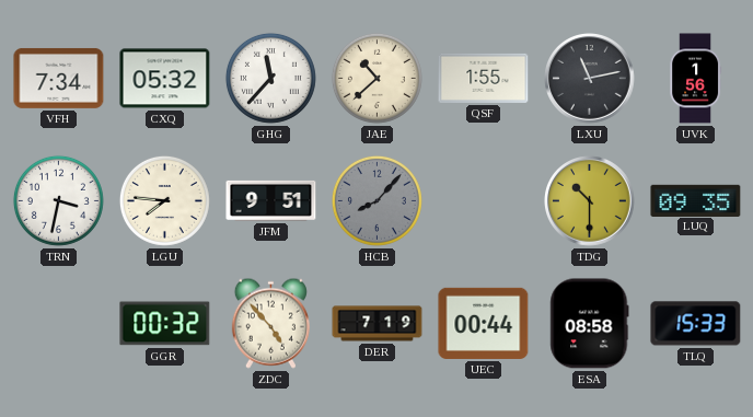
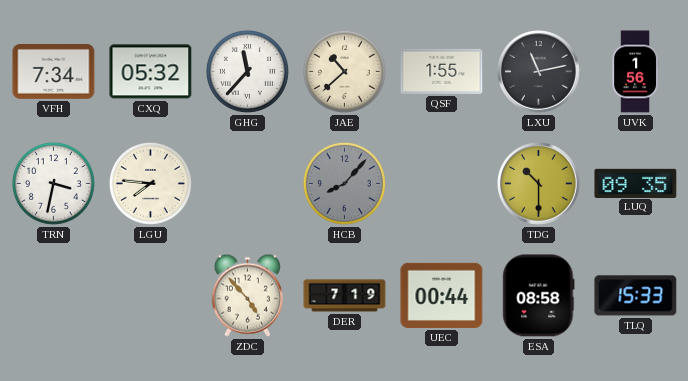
JFM: 9:51 -> none (271, 200)
GGR: 00:32 -> none (165, 324)
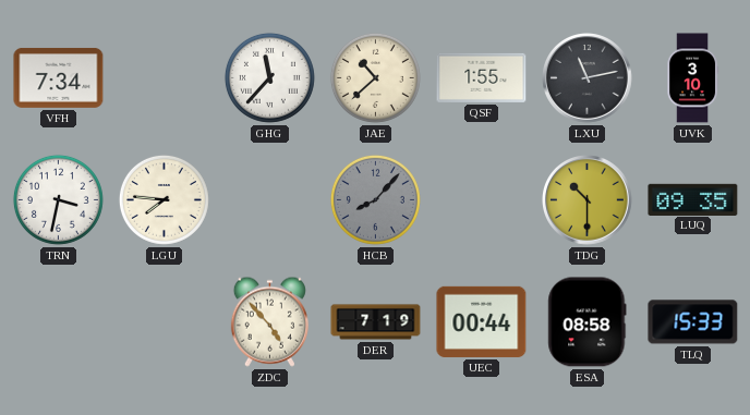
CXQ: 05:32 -> none (151, 72)
UVK: 1:56 -> 3:10 (693, 78)
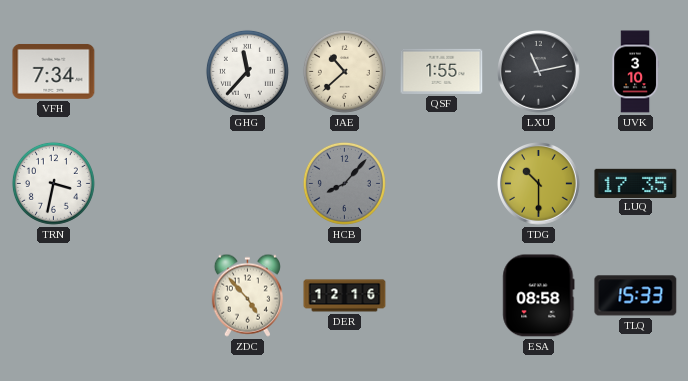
LGU: 7:46 -> none (164, 199)
LUQ: 09:35 -> 17:35 (636, 183)
DER: 7:19 -> 12:16 (345, 296)
UEC: 00:44 -> none (482, 321)
